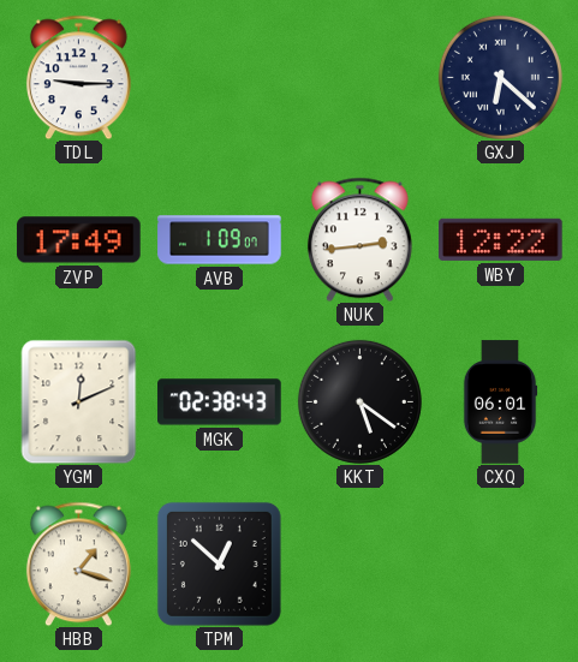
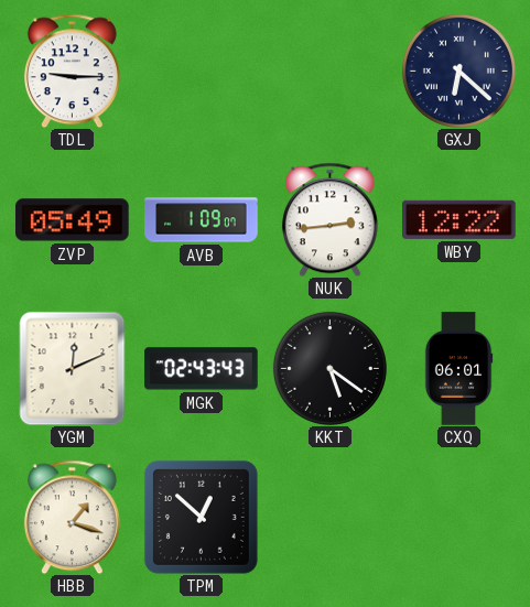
ZVP: 17:49 -> 05:49 (73, 220)
MGK: 02:38 -> 02:43 (202, 369)
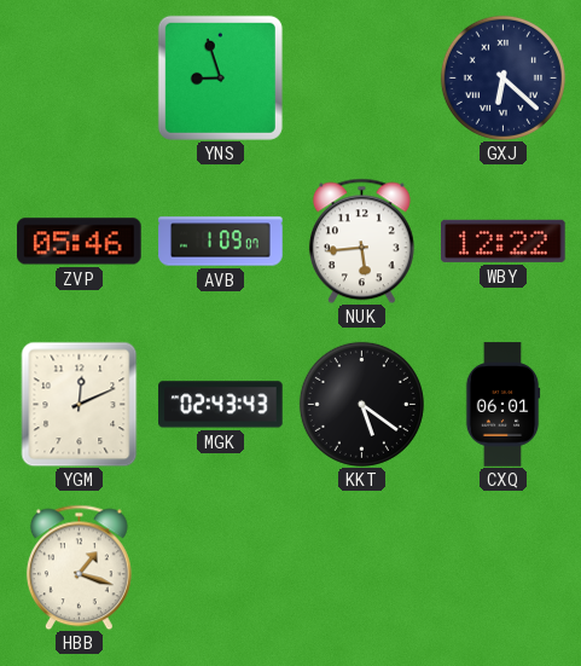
TDL: 9:15 -> none (72, 71)
YNS: none -> 8:57 (220, 77)
ZVP: 05:49 -> 05:46 (80, 242)
NUK: 2:44 -> 5:44 (361, 241)
TPM: 12:52 -> none (201, 517)
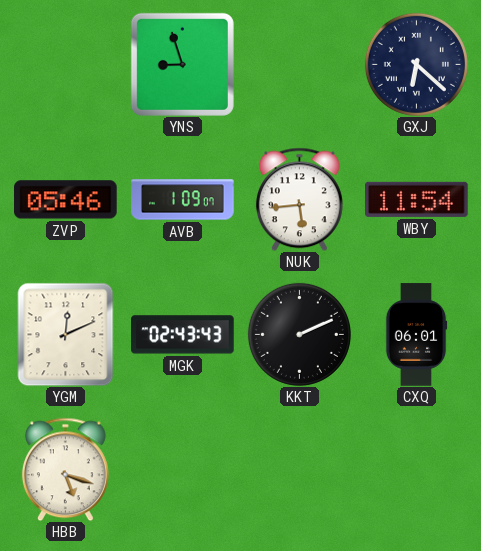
WBY: 12:22 -> 11:54 (417, 199)
KKT: 5:21 -> 2:11 (299, 334)
HBB: 1:18 -> 5:18 (65, 469)
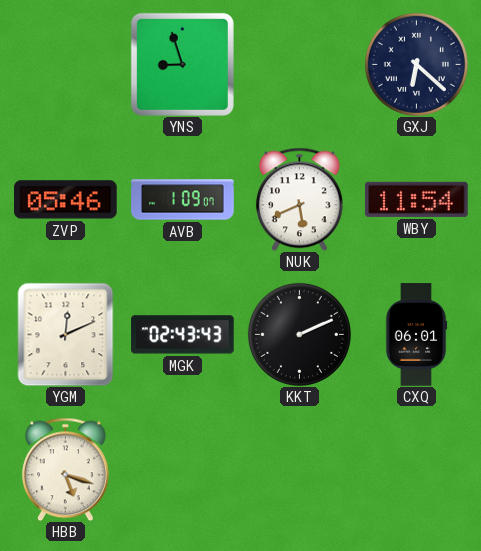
NUK: 5:44 -> 5:41 (299, 199)
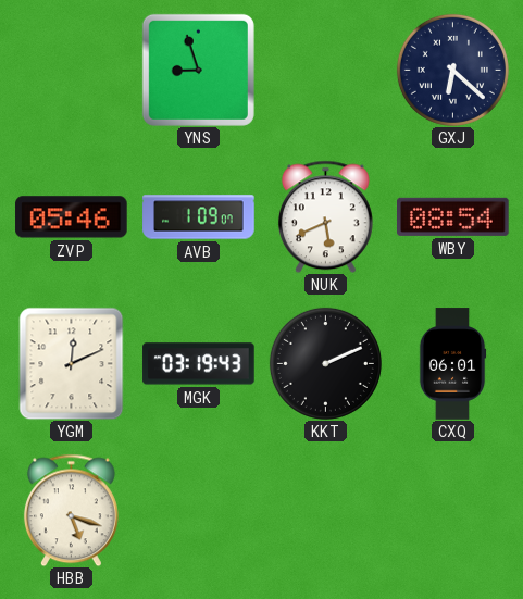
WBY: 11:54 -> 08:54 (453, 216)
MGK: 02:43 -> 03:19 (199, 364)
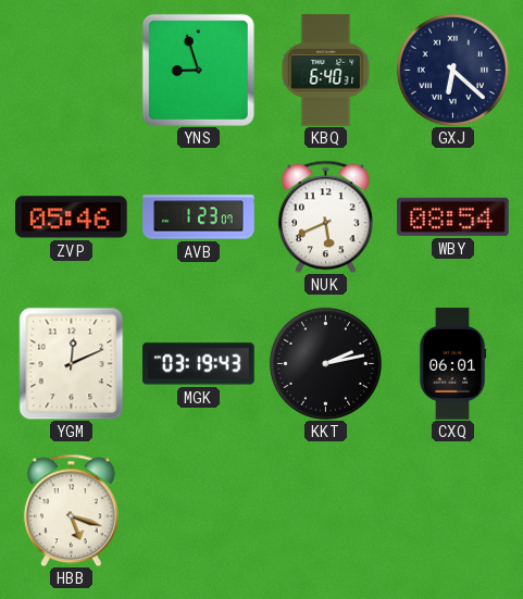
KBQ: none -> 6:40 (326, 71)
AVB: 1:09 -> 1:23 (199, 217)
KKT: 2:11 -> 2:13 (325, 363)
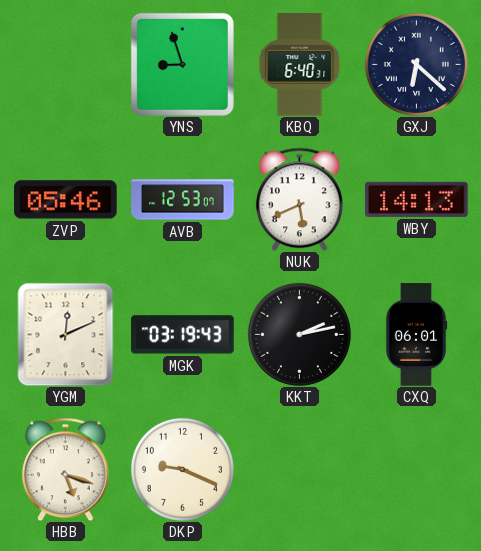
AVB: 1:23 -> 12:53 (183, 200)
WBY: 08:54 -> 14:13 (417, 199)
DKP: none -> 9:19 (182, 469)
